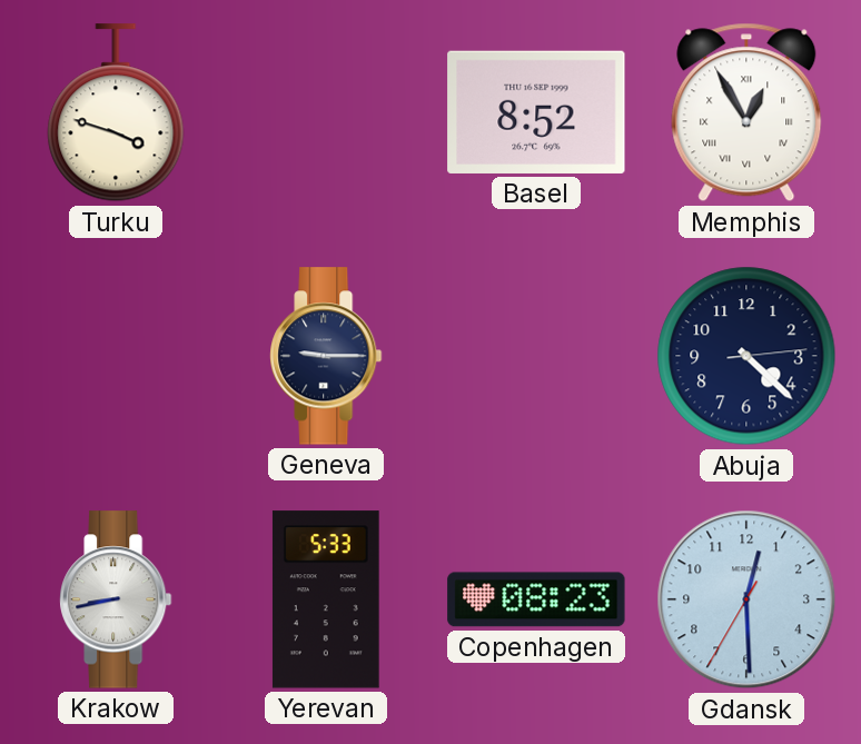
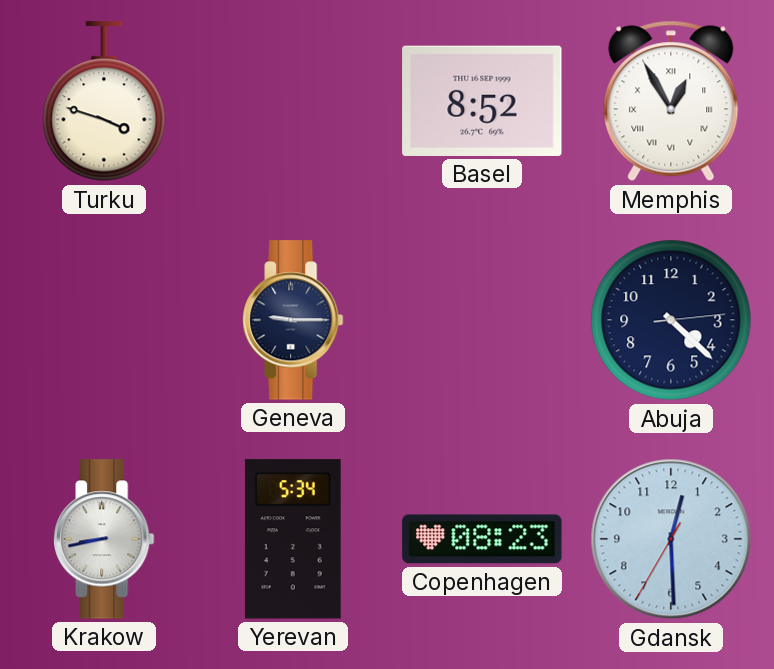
Yerevan: 5:33 -> 5:34 (293, 539)
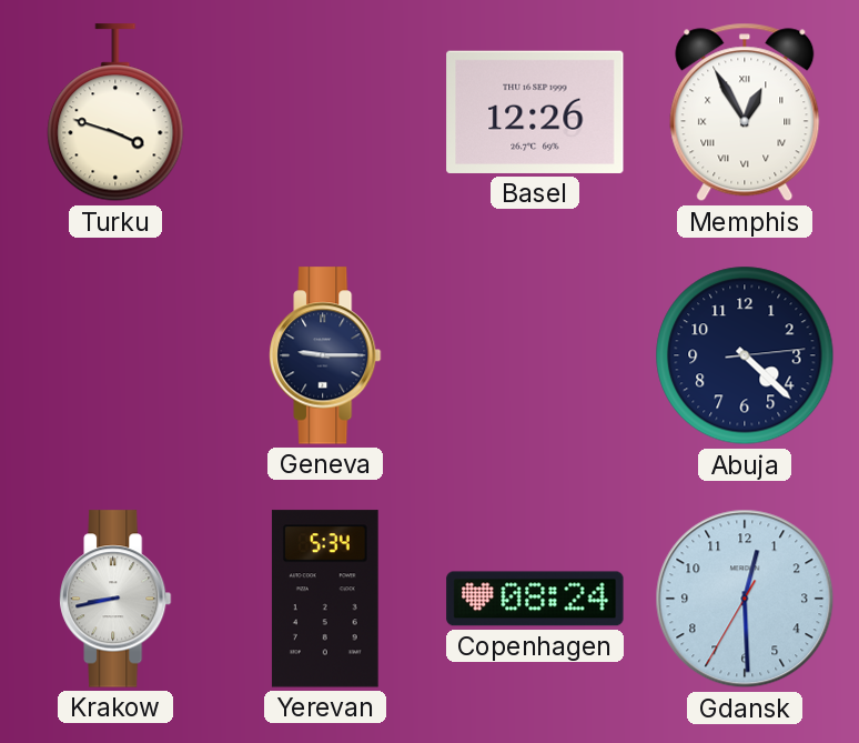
Basel: 8:52 -> 12:26 (535, 112)
Copenhagen: 08:23 -> 08:24 (535, 599)
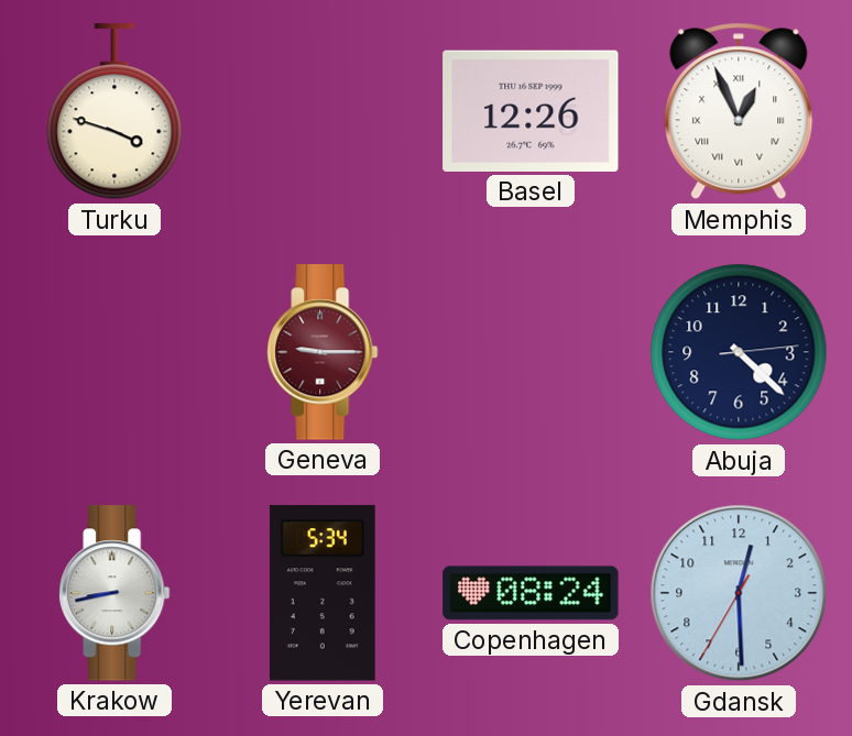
Memphis: 12:55 -> 12:56 (739, 111)
Geneva dial: navy -> burgundy (323, 352)
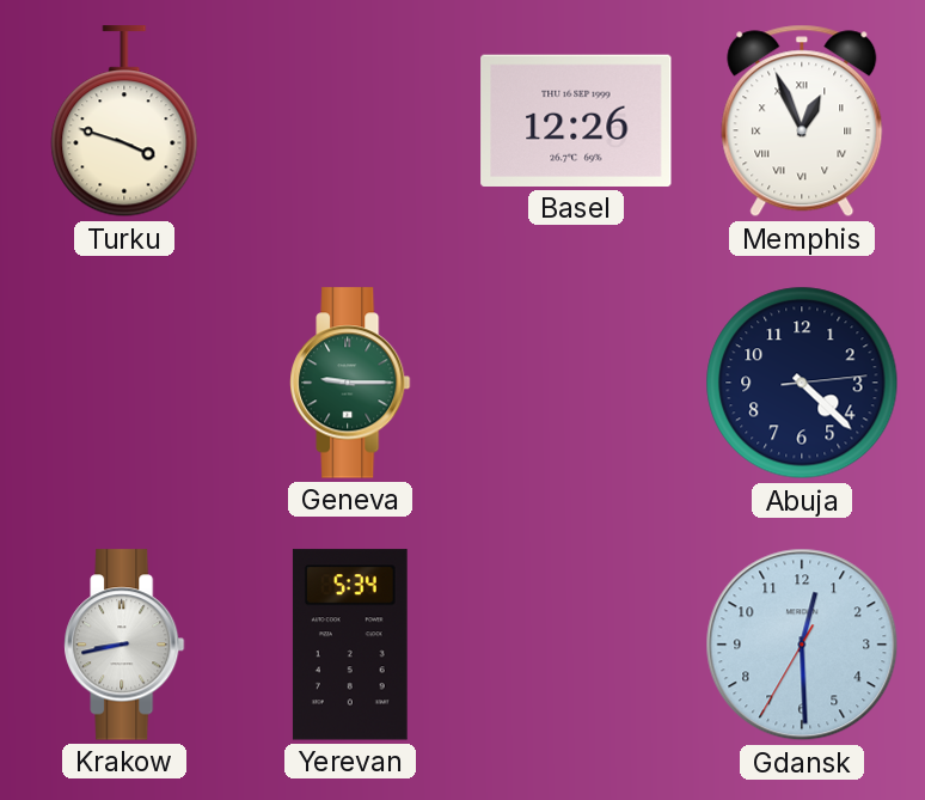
Geneva dial: burgundy -> green (350, 383)
Copenhagen: 08:24 -> none (531, 593)
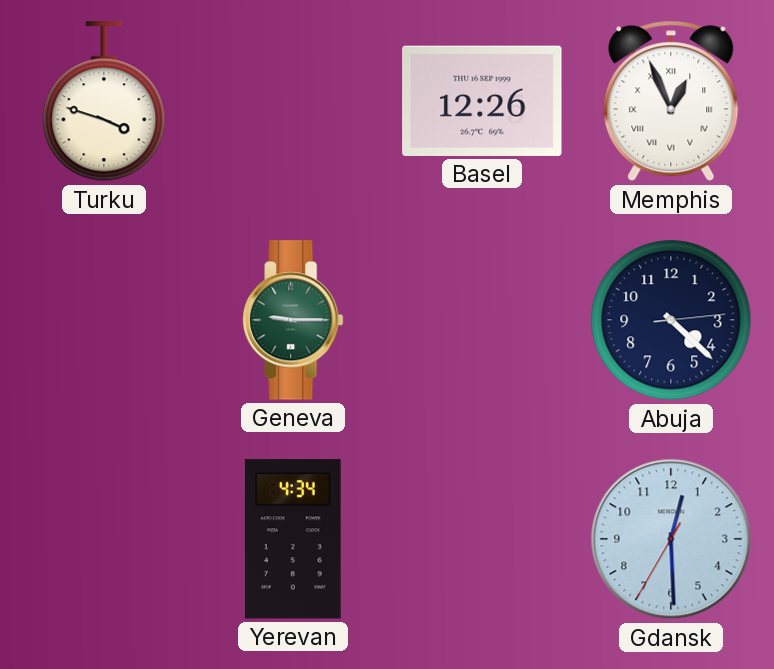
Krakow: 8:43 -> none (124, 645)
Yerevan: 5:34 -> 4:34 (293, 539)
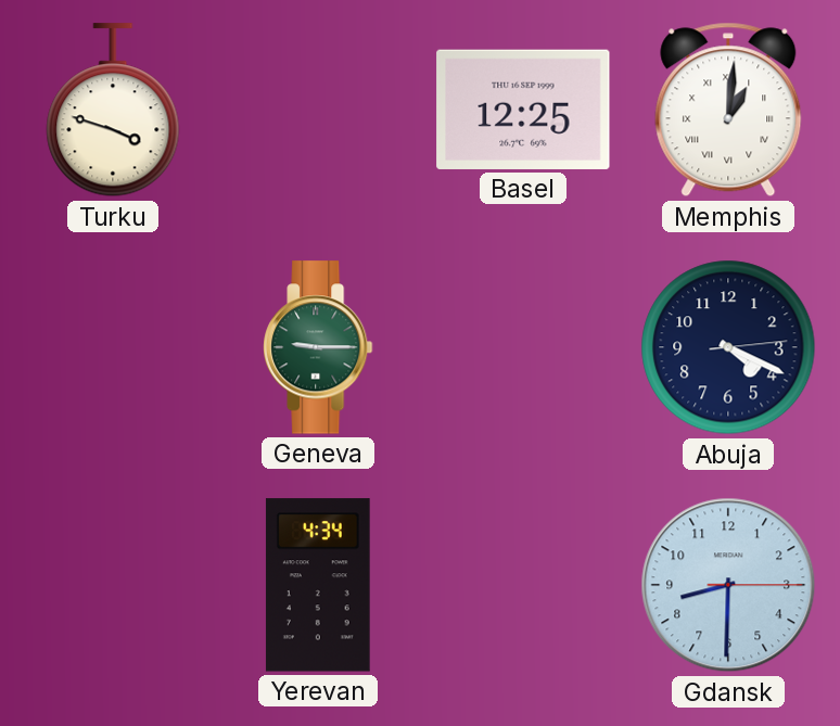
Basel: 12:26 -> 12:25 (523, 110)
Memphis: 12:56 -> 1:01 (728, 110)
Abuja: 4:22 -> 4:19 (728, 347)
Gdansk: 12:29 -> 8:30 (728, 585)
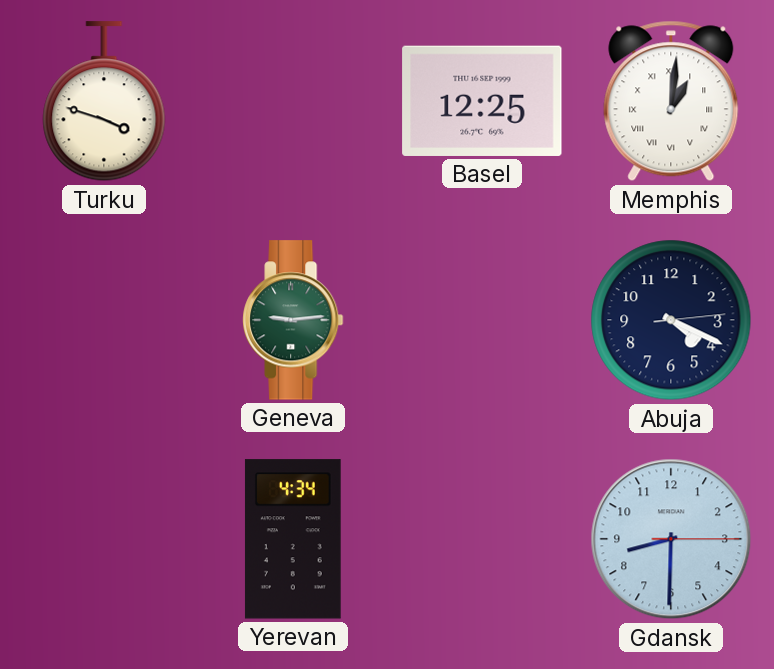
Geneva: 9:15 -> 9:14 (293, 320)
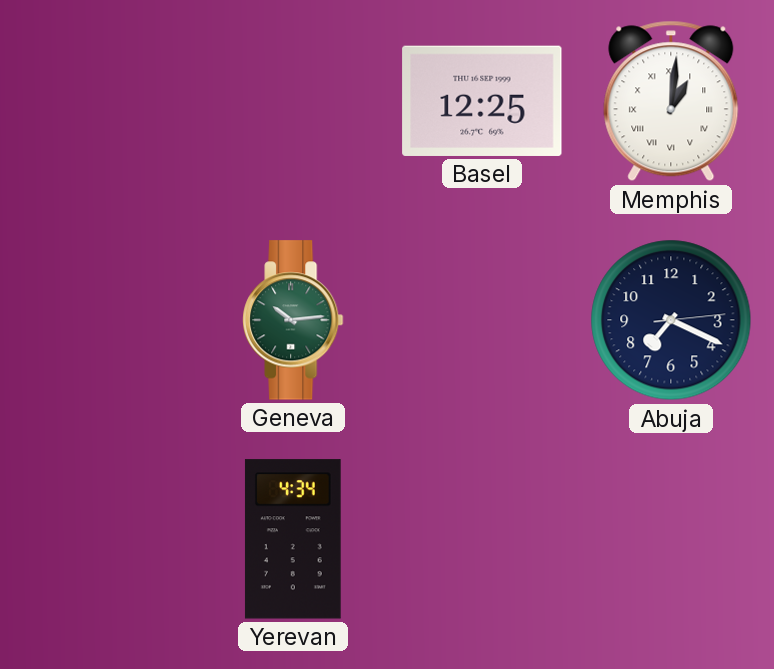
Turku: 3:48 -> none (104, 102)
Geneva: 9:14 -> 10:14 (293, 320)
Abuja: 4:19 -> 7:19 (671, 320)
Gdansk: 8:30 -> none (671, 539)
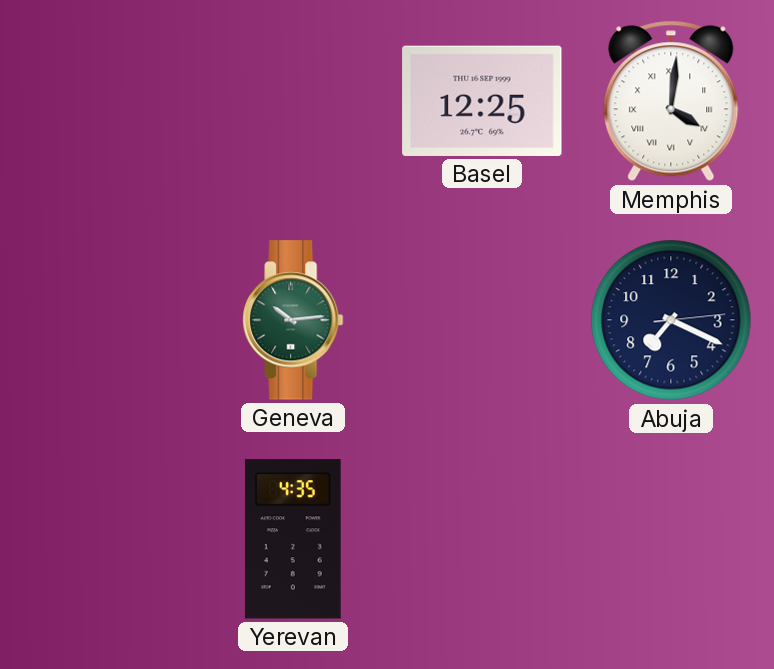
Memphis: 1:01 -> 4:01 (671, 101)
Yerevan: 4:34 -> 4:35 (293, 539)
